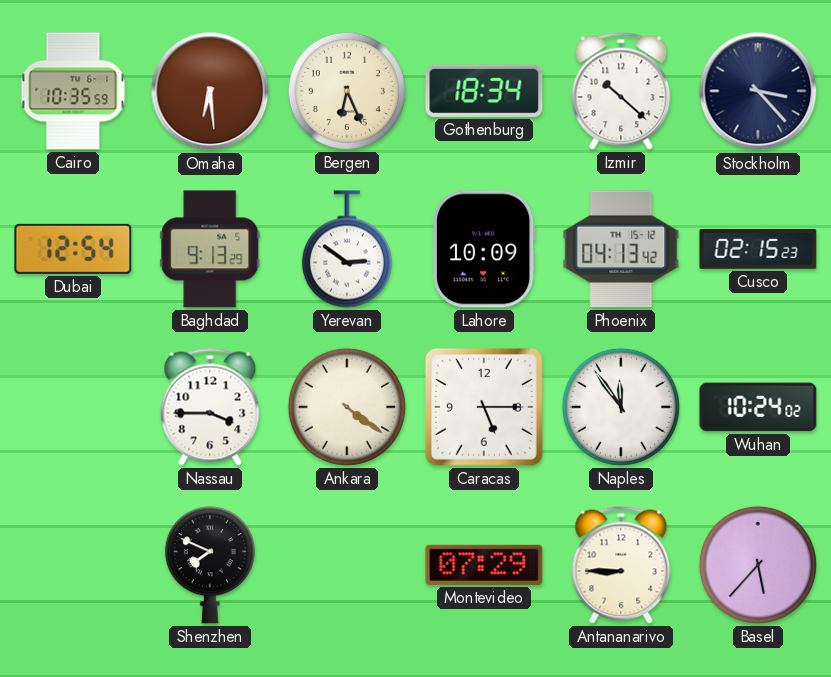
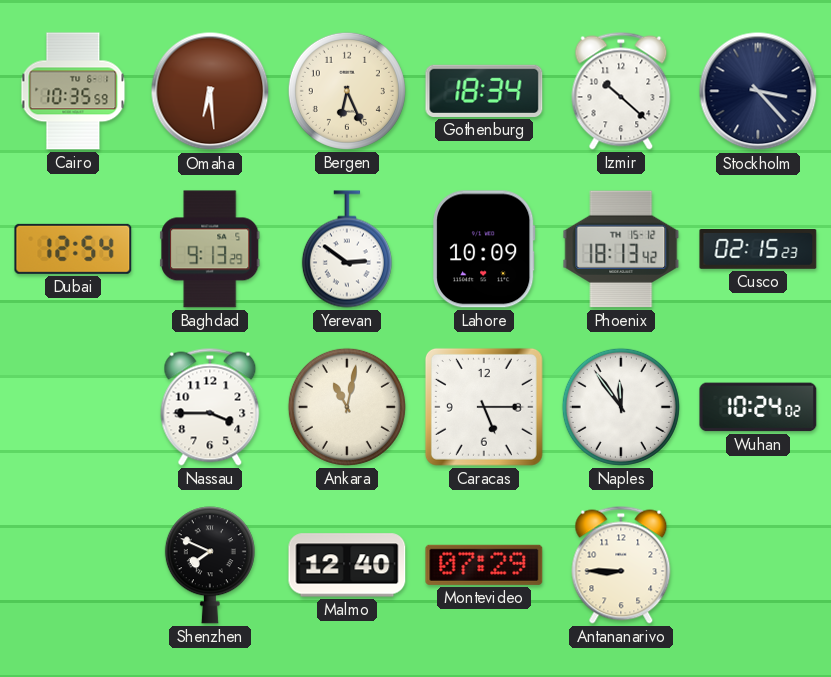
Phoenix: 04:13 -> 18:13 (621, 249)
Ankara: 4:21 -> 11:02 (347, 407)
Malmo: none -> 12:40 (347, 565)
Basel: 5:37 -> none (758, 565)
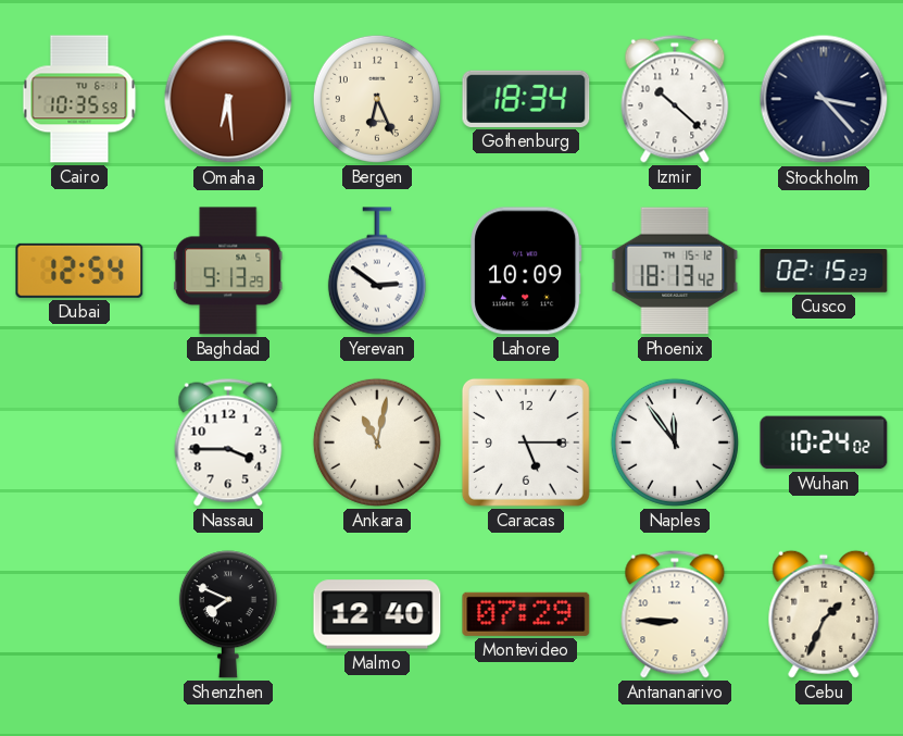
Cebu: none -> 1:34 (824, 614)
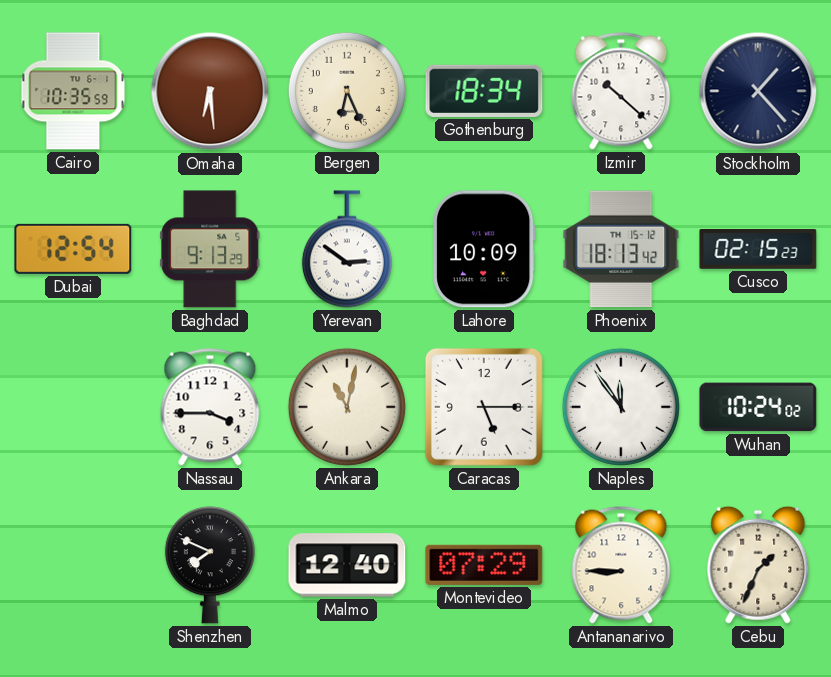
Stockholm: 3:23 -> 1:23 (758, 91)
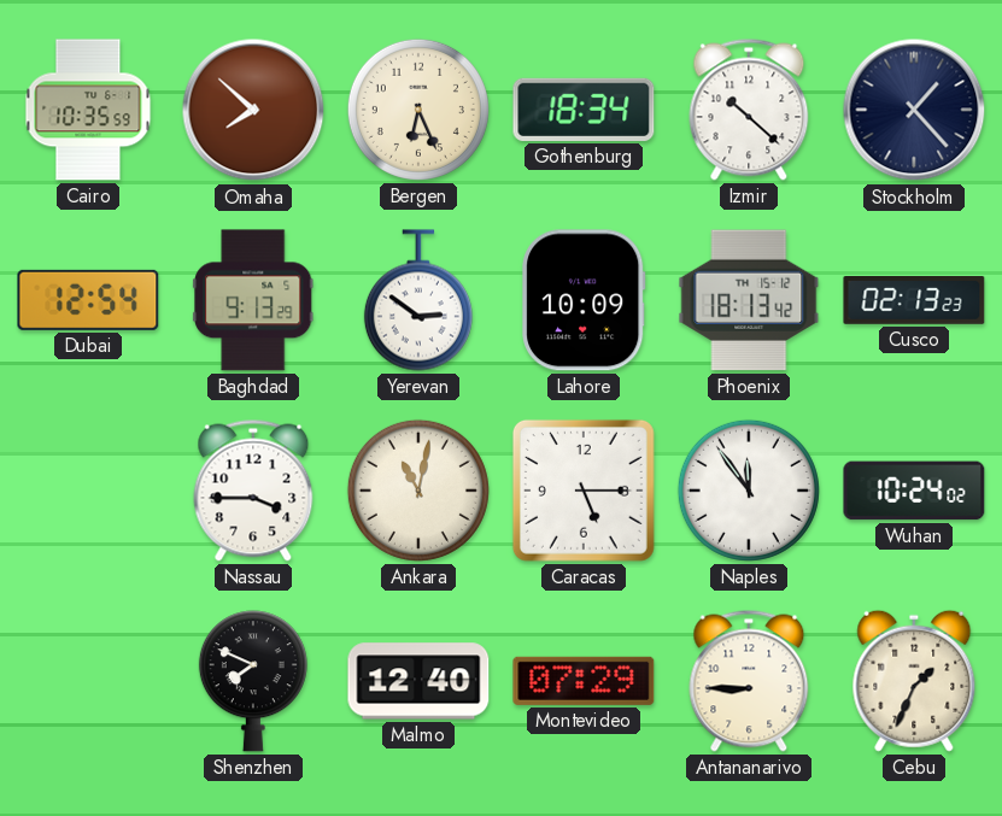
Omaha: 6:29 -> 7:52 (253, 110)
Cusco: 02:15 -> 02:13 (914, 301)
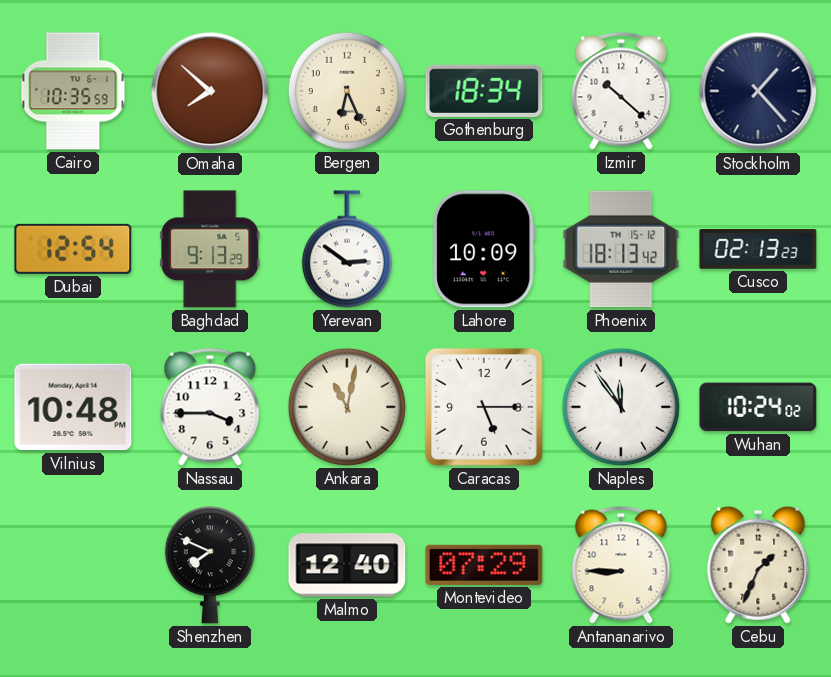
Vilnius: none -> 10:48 (73, 407)
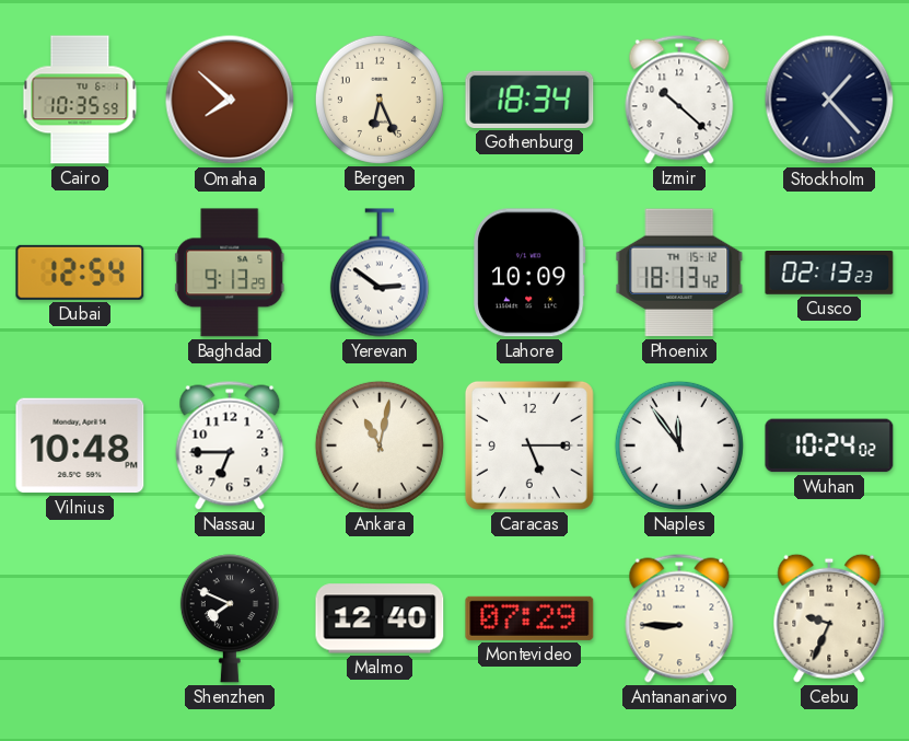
Nassau: 3:45 -> 6:45 (230, 445)
Cebu: 1:34 -> 9:34 (829, 618)
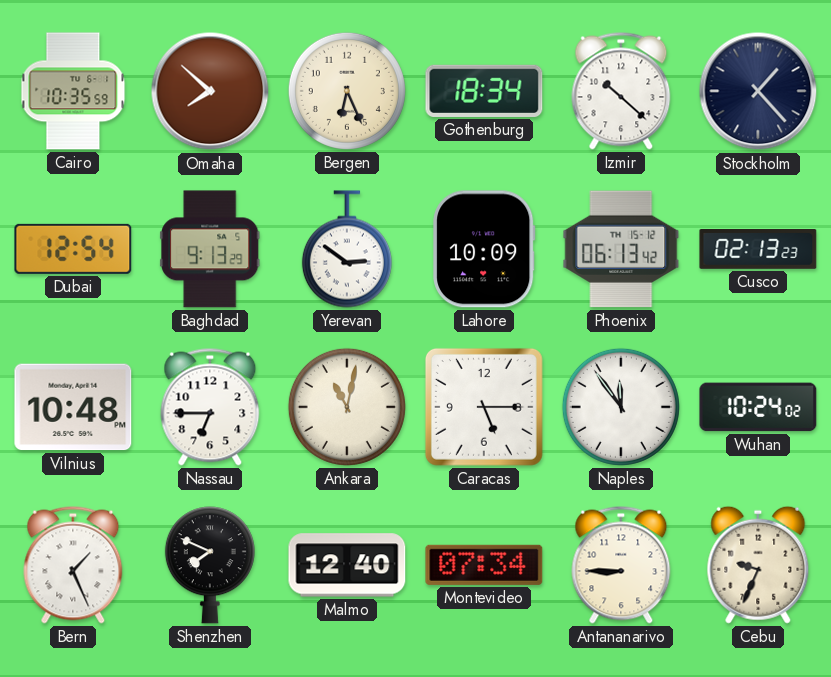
Phoenix: 18:13 -> 06:13 (621, 249)
Bern: none -> 1:26 (73, 565)
Montevideo: 07:29 -> 07:34 (484, 565)
